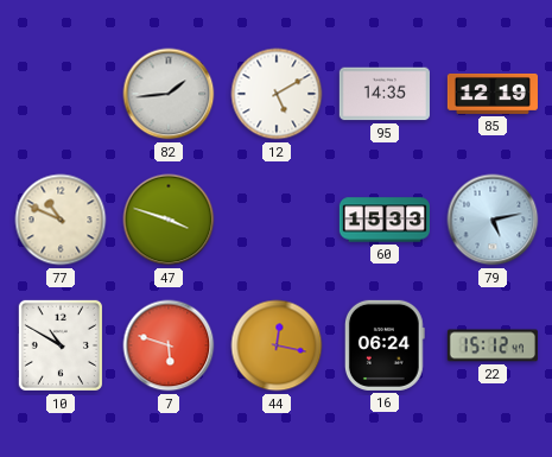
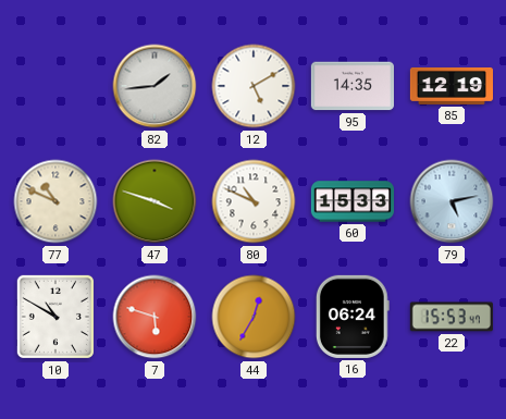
80: none -> 10:49 (254, 201)
44: 12:17 -> 12:35 (254, 317)
22: 15:12 -> 15:53 (452, 317)
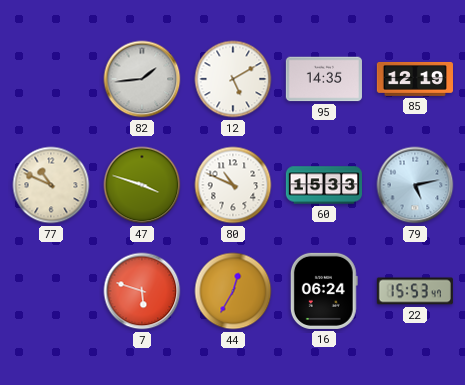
10: 10:50 -> none (55, 317)
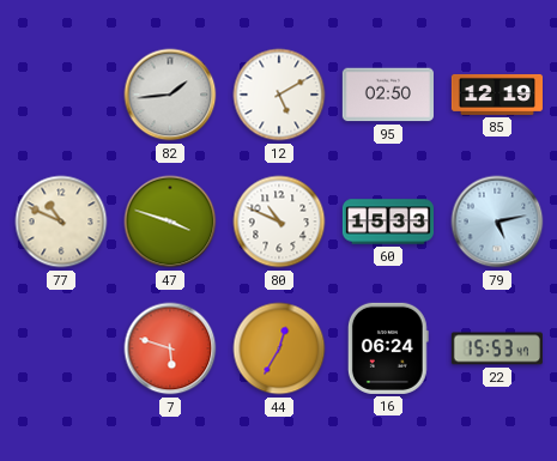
95: 14:35 -> 02:50 (388, 95)
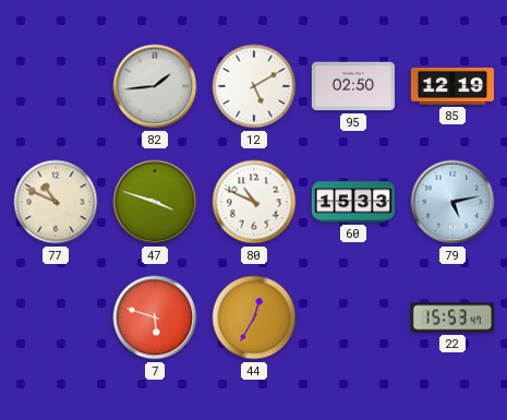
16: 06:24 -> none (388, 348)
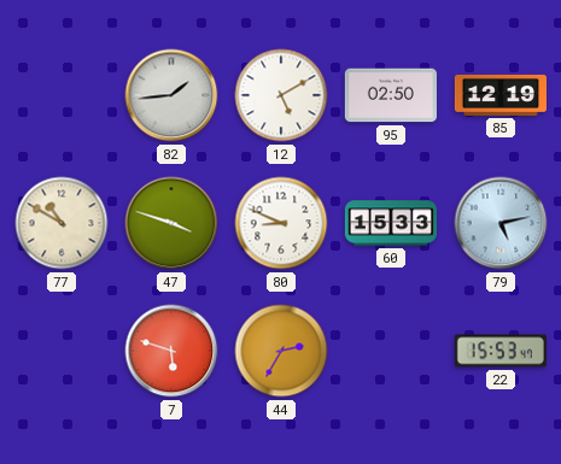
77: 10:49 -> 10:50 (62, 223)
80: 10:49 -> 8:49 (281, 223)
44: 12:35 -> 2:35 (281, 351)
